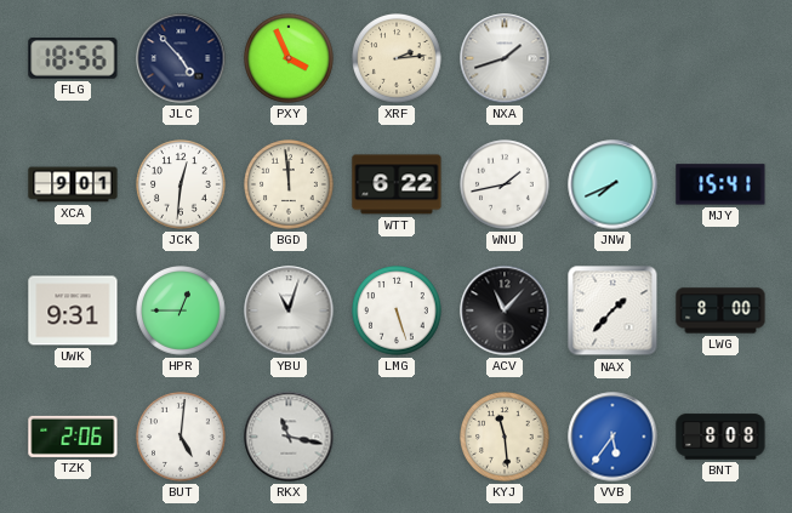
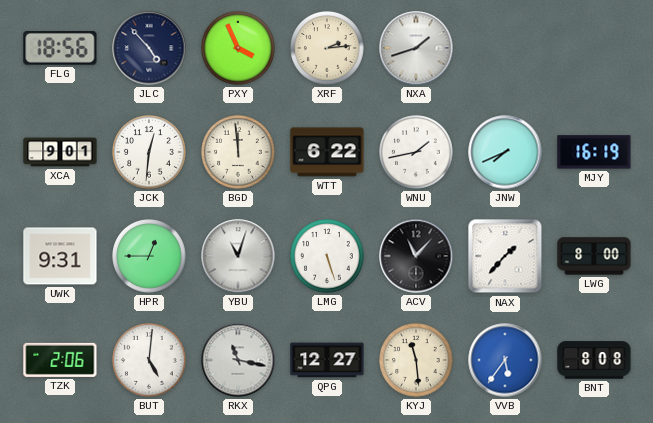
MJY: 15:41 -> 16:19 (594, 152)
QPG: none -> 12:27 (327, 360)
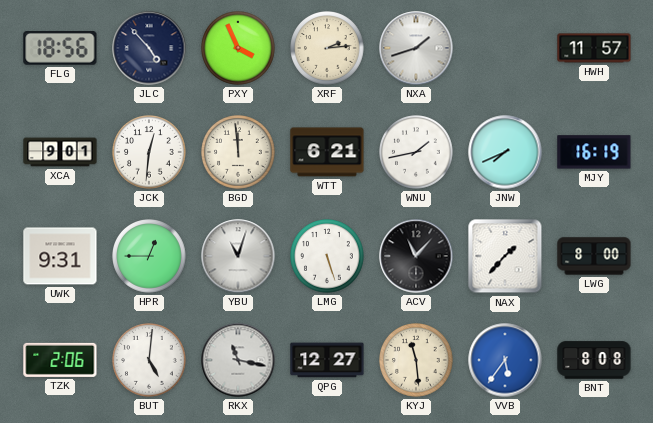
HWH: none -> 11:57 (594, 48)
WTT: 6:22 -> 6:21 (327, 152)
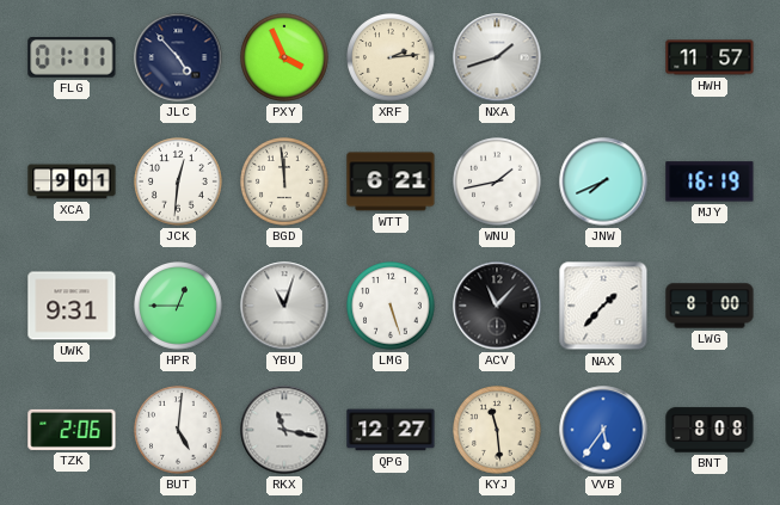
FLG: 18:56 -> 01:11 (72, 58)
